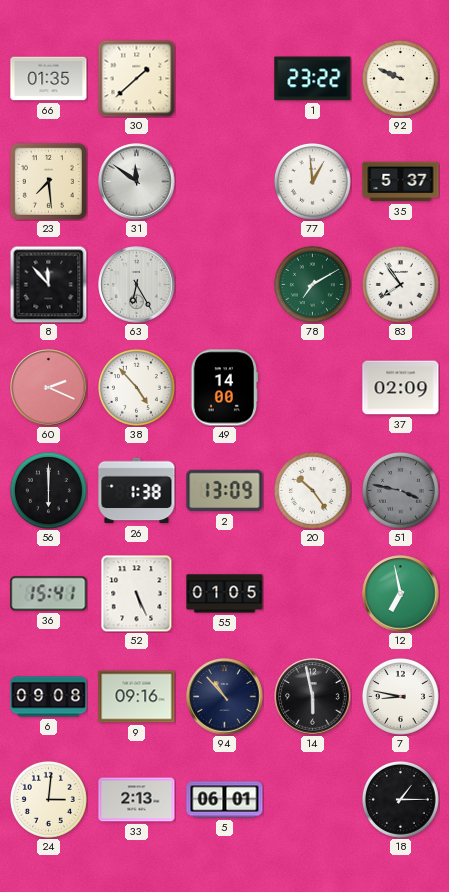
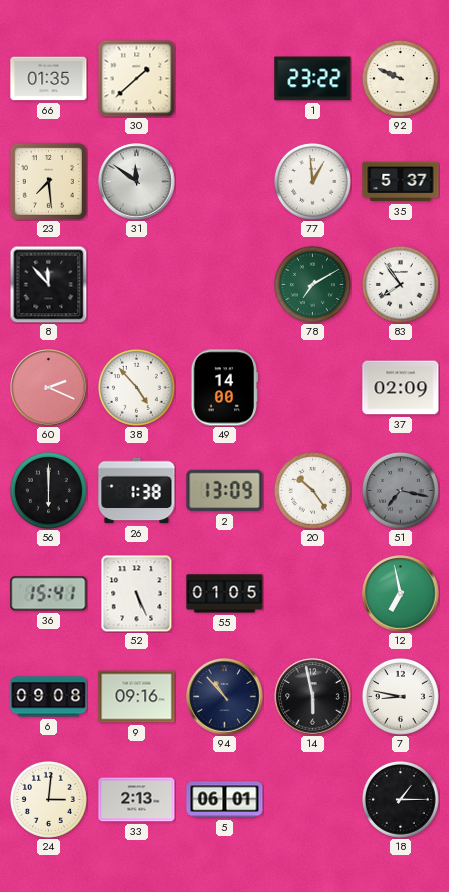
63: 6:25 -> none (137, 285)
51: 3:47 -> 7:17 (400, 490)
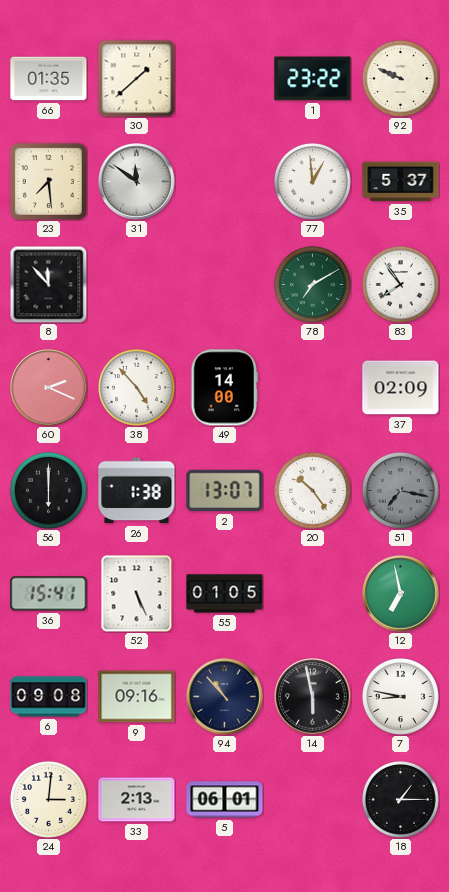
2: 13:09 -> 13:07 (225, 491)
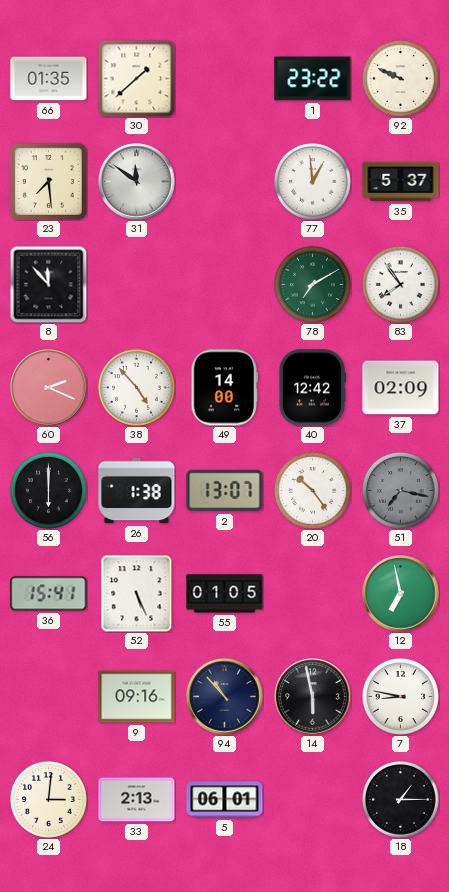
40: none -> 12:42 (312, 388)
6: 09:08 -> none (49, 697)
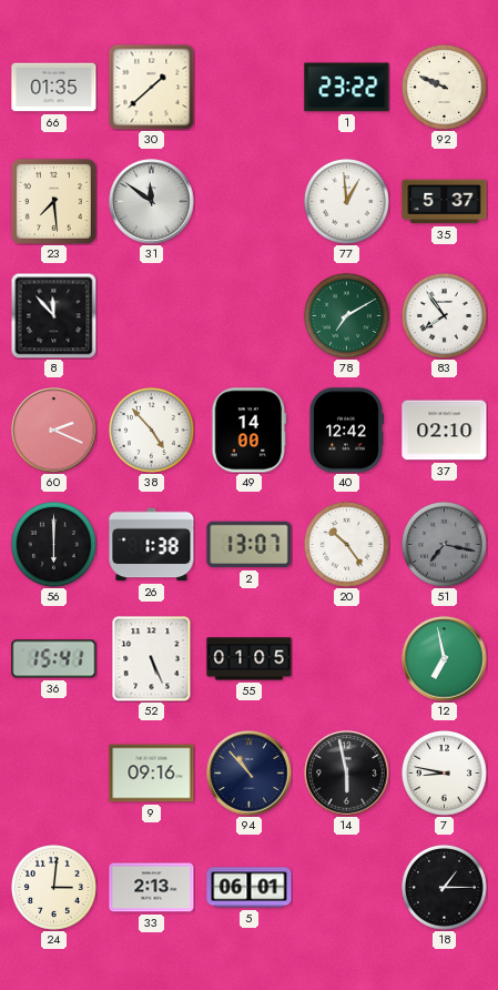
37: 02:09 -> 02:10 (445, 431)
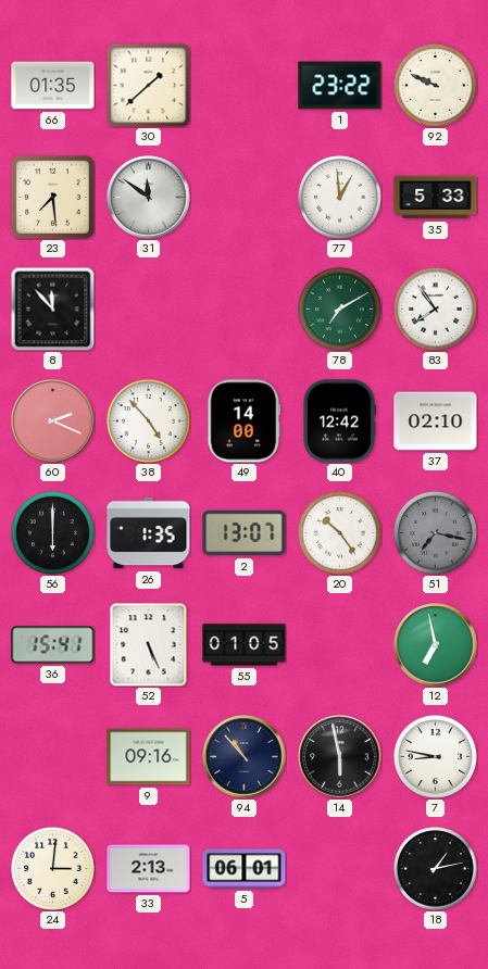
35: 5:37 -> 5:33 (436, 198)
26: 1:38 -> 1:35 (149, 533)
18: 1:15 -> 1:13 (435, 868)
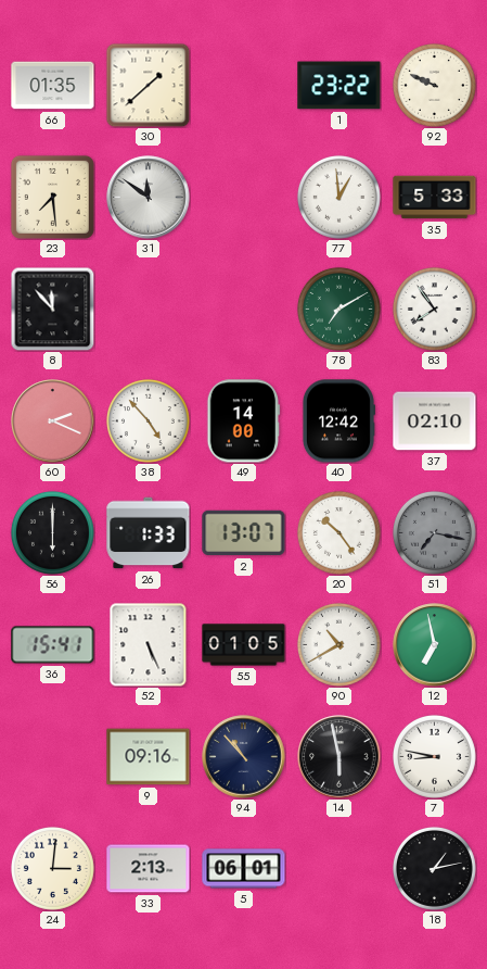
26: 1:35 -> 1:33 (149, 533)
90: none -> 10:40 (338, 644)
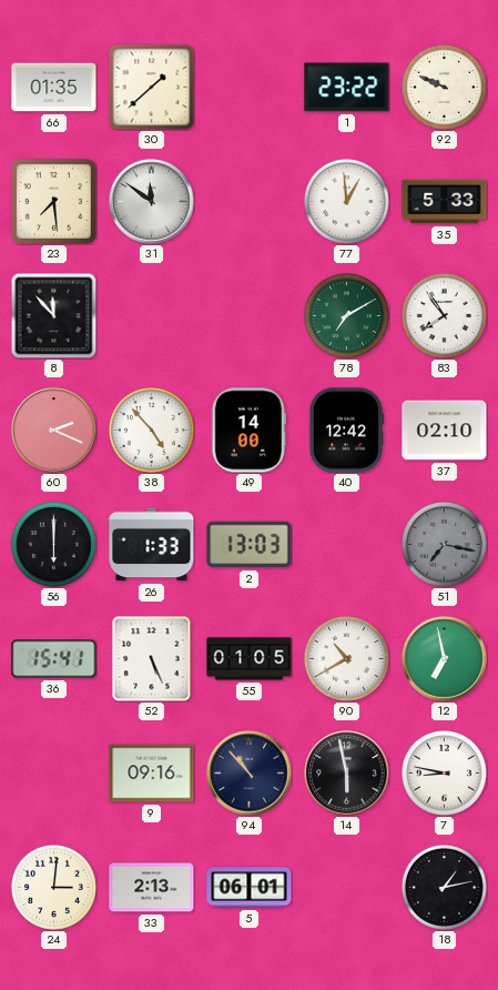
2: 13:07 -> 13:03 (250, 545)
20: 10:24 -> none (338, 532)
